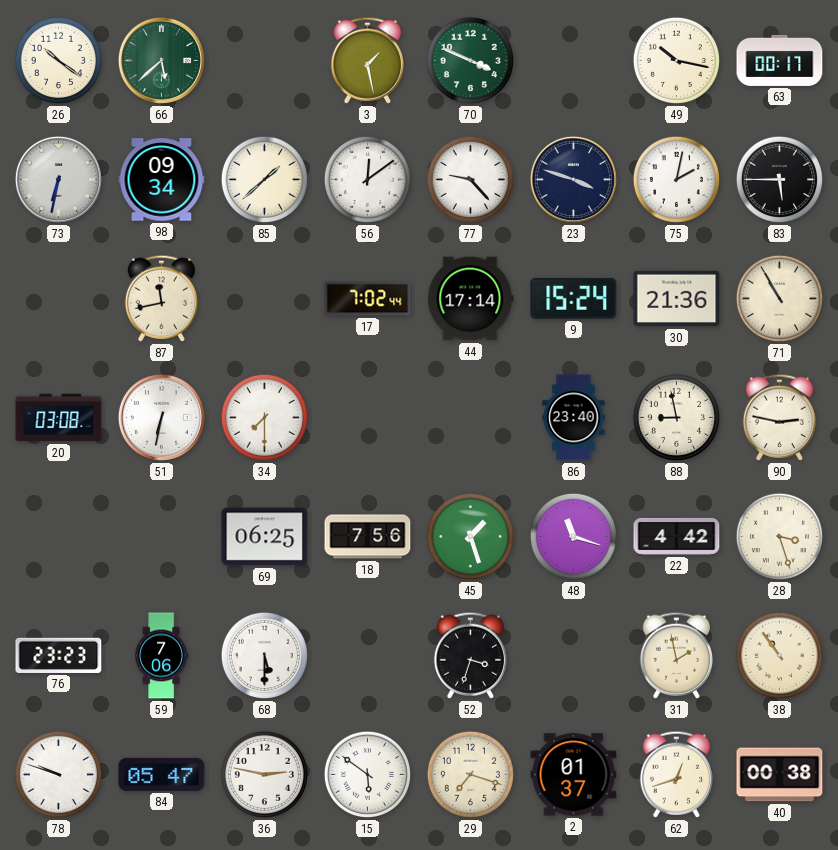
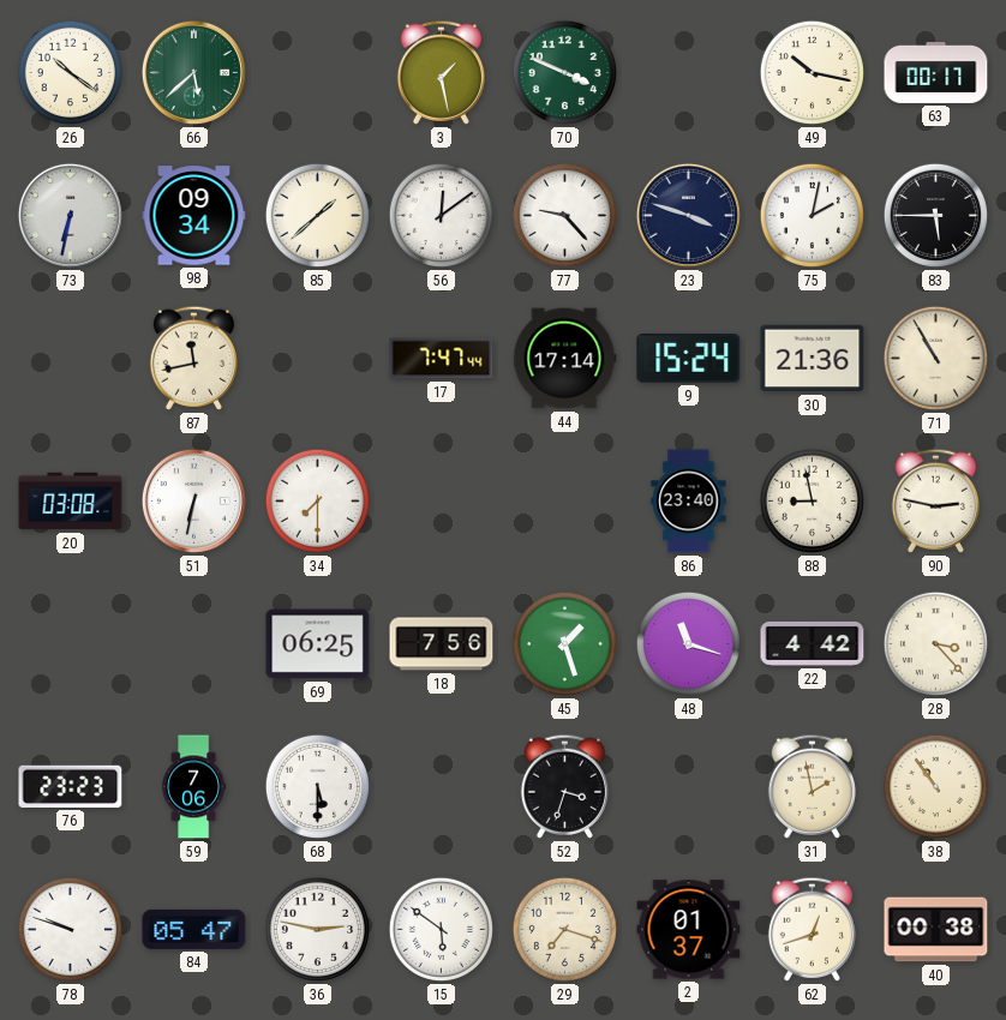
17: 7:02 -> 7:47 (442, 359)
28: 3:27 -> 3:23 (935, 643)
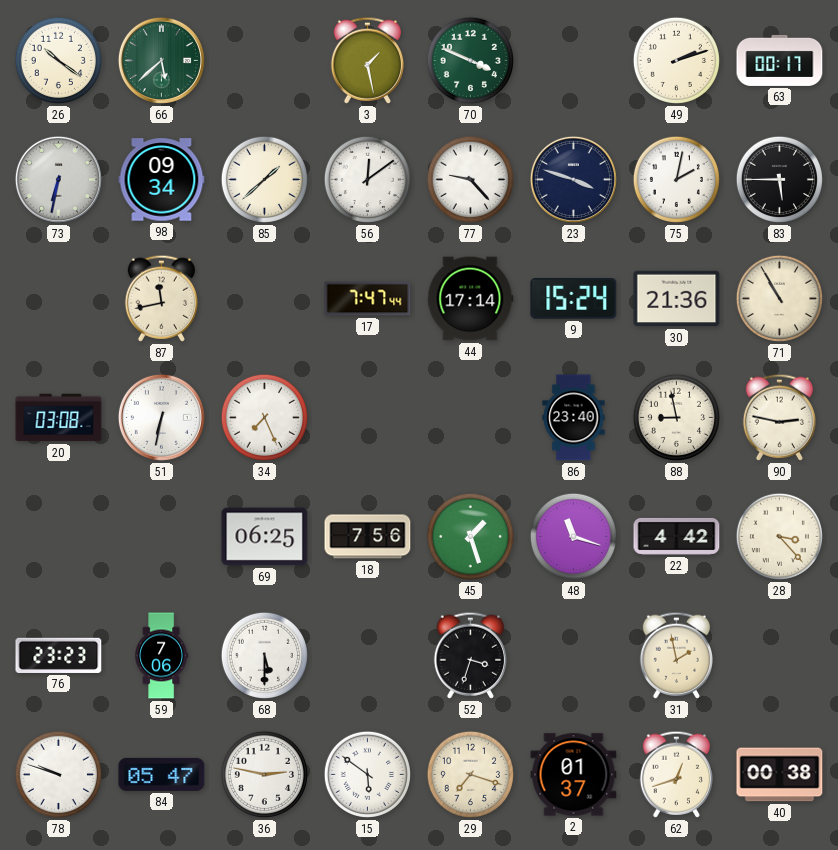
49: 10:17 -> 2:12 (676, 60)
34: 7:30 -> 7:26 (264, 417)
38: 10:54 -> none (935, 786)
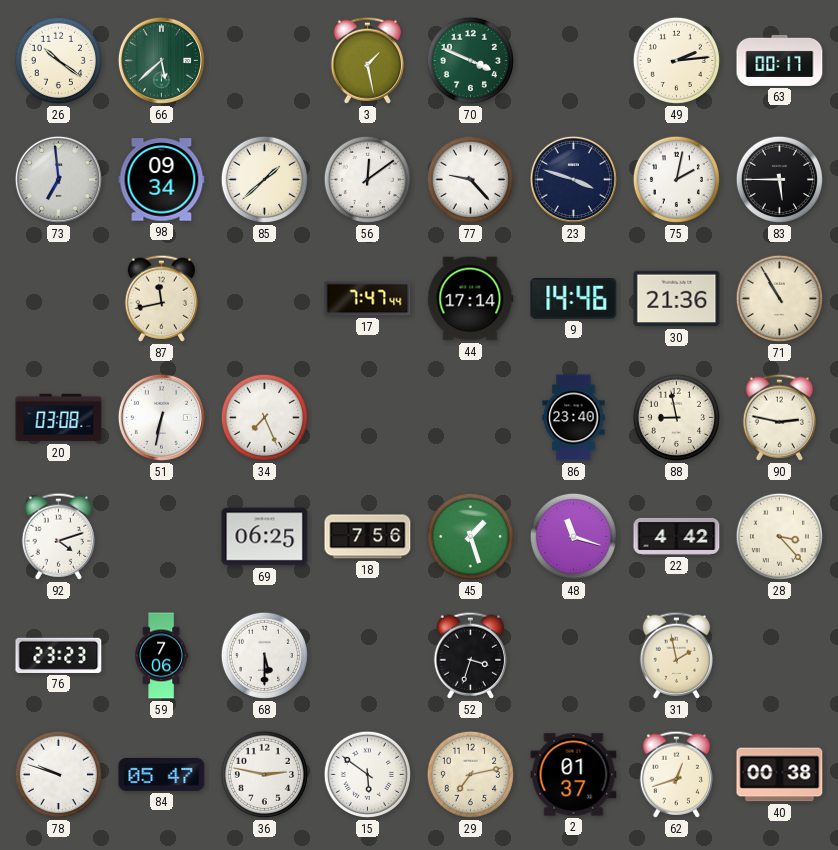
49: 2:12 -> 2:14 (676, 60)
73: 6:32 -> 6:59 (58, 179)
9: 15:24 -> 14:46 (574, 299)
92: none -> 4:12 (58, 536)
29: 7:18 -> 7:13 (470, 774)
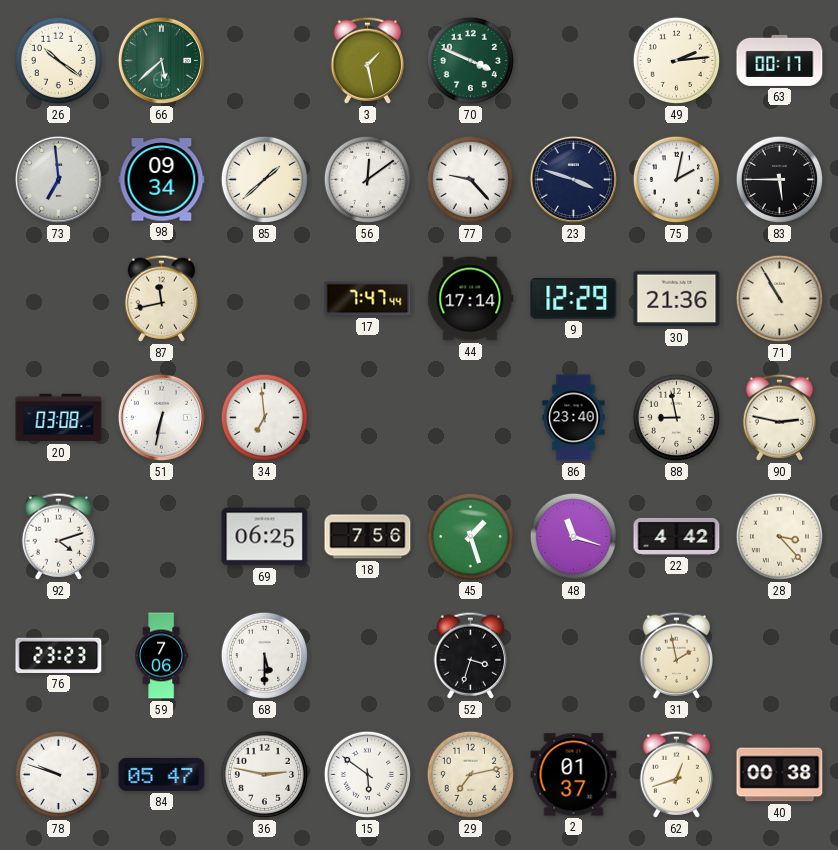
9: 14:46 -> 12:29 (574, 299)
34: 7:26 -> 6:59 (264, 417)
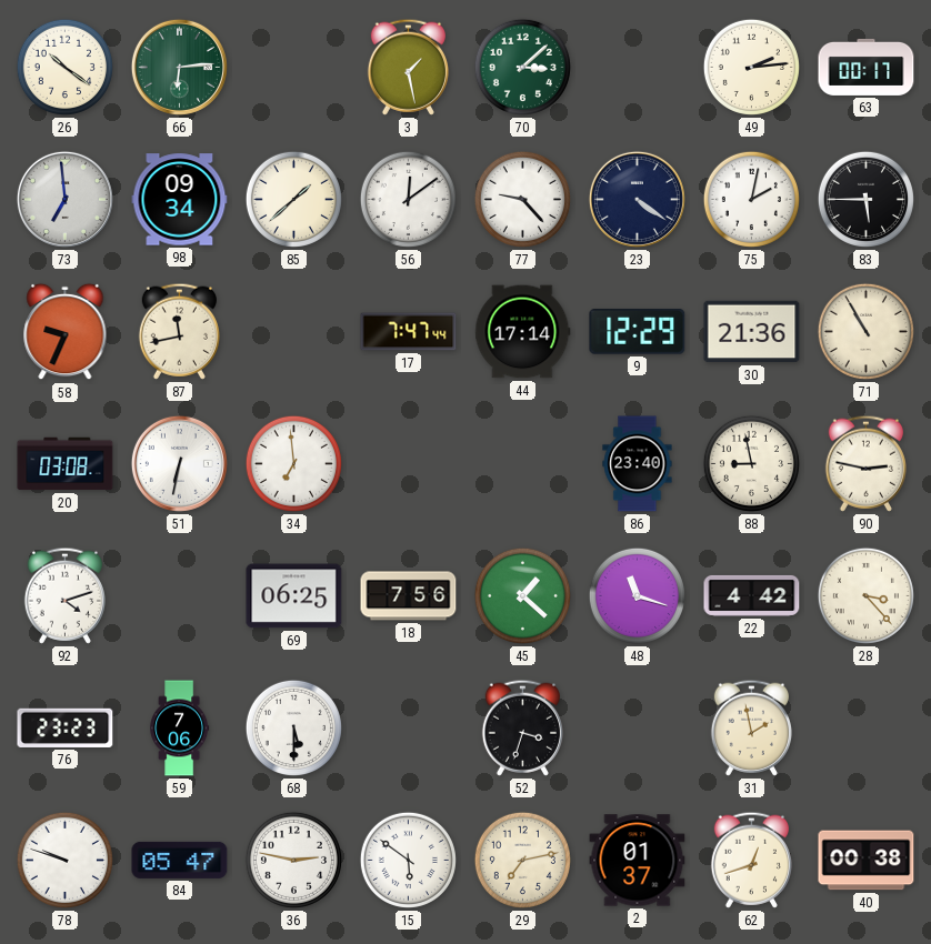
66: 5:38 -> 6:14 (179, 67)
70: 3:49 -> 3:08 (522, 67)
23: 3:48 -> 4:21 (637, 199)
58: none -> 9:34 (66, 332)
45: 1:27 -> 1:22 (522, 595)
